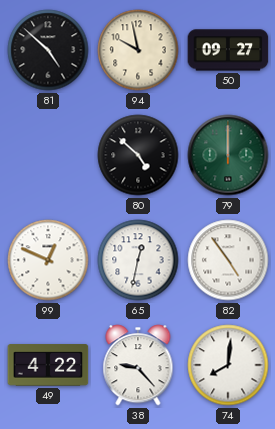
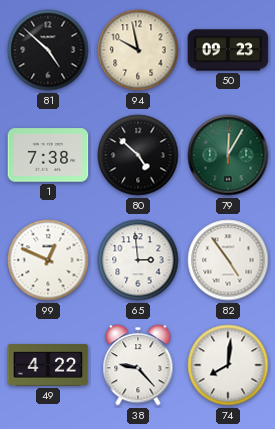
50: 09:27 -> 09:23 (228, 50)
1: none -> 7:38 (48, 155)
79: 12:00 -> 12:05 (228, 155)
65: 12:32 -> 2:59 (138, 260)
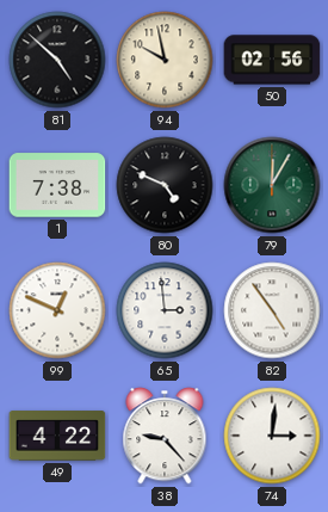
50: 09:23 -> 02:56 (272, 60)
80: 4:52 -> 4:49 (165, 185)
74: 8:01 -> 3:01 (272, 436)
